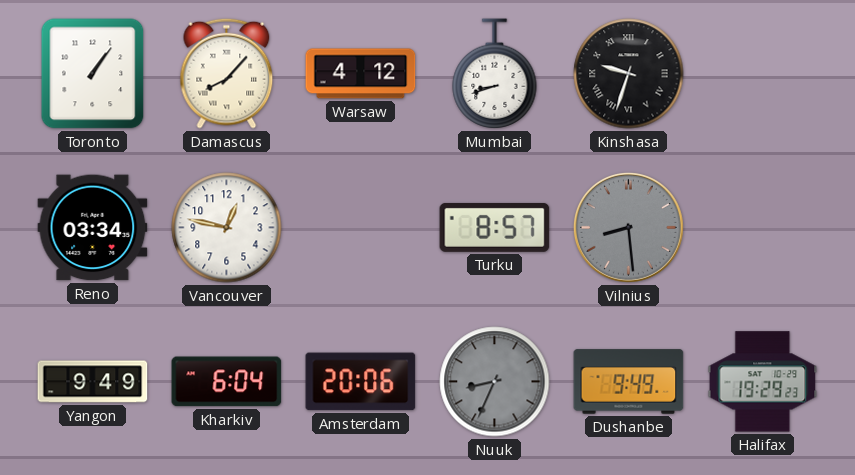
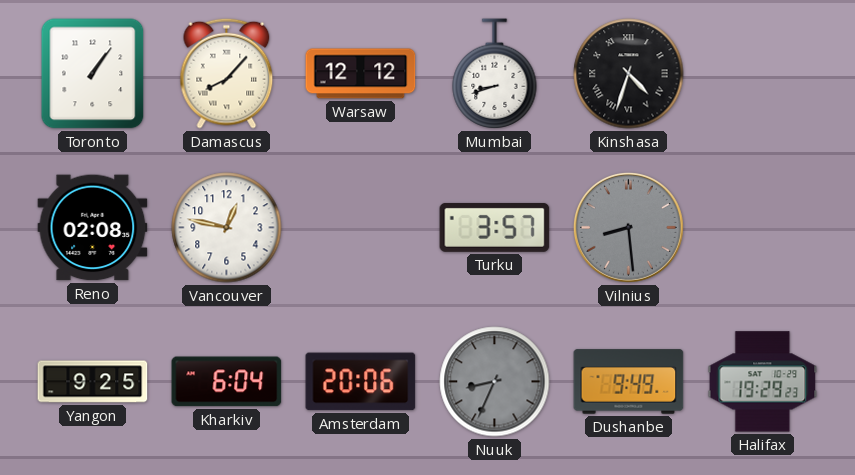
Warsaw: 4:12 -> 12:12 (361, 74)
Kinshasa: 9:33 -> 4:33 (629, 74)
Reno: 03:34 -> 02:08 (93, 228)
Turku: 8:57 -> 3:57 (495, 227)
Yangon: 9:49 -> 9:25 (93, 382)
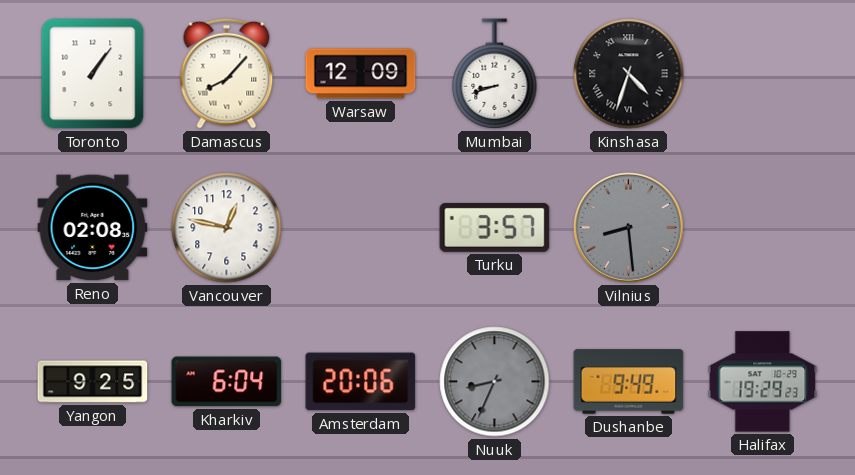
Warsaw: 12:12 -> 12:09 (361, 74)
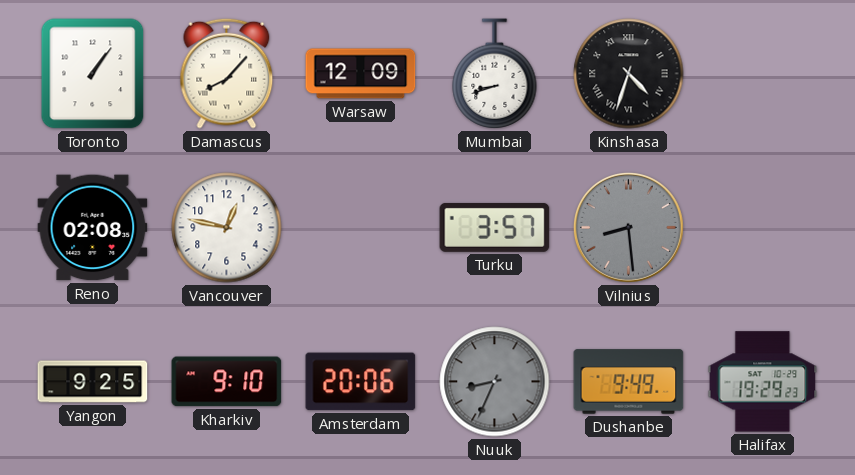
Kharkiv: 6:04 -> 9:10 (227, 382)
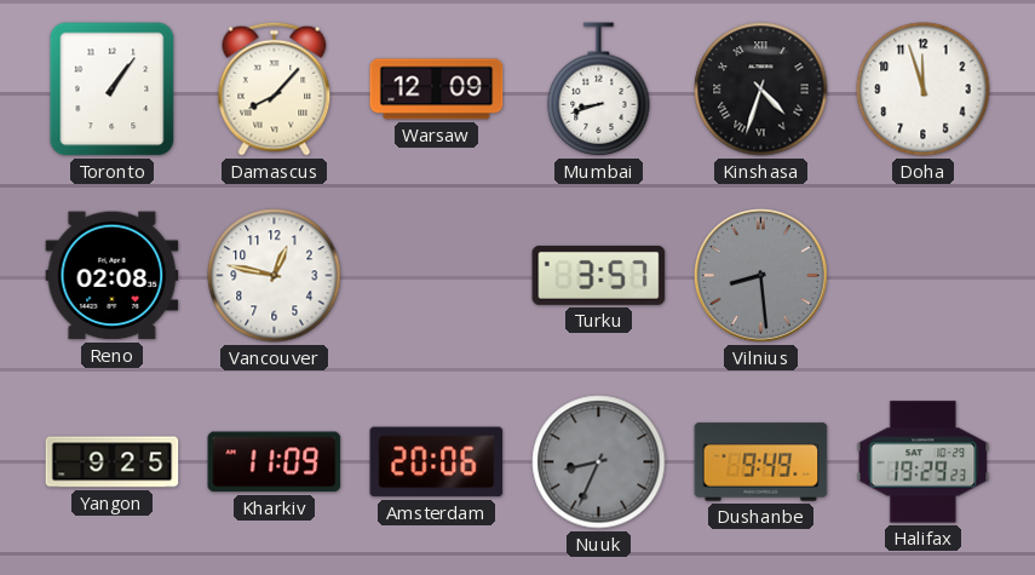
Doha: none -> 11:57 (924, 90)
Kharkiv: 9:10 -> 11:09 (275, 462)
